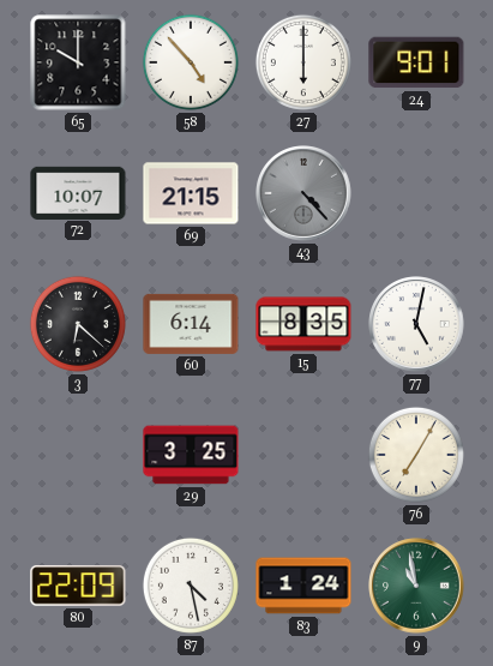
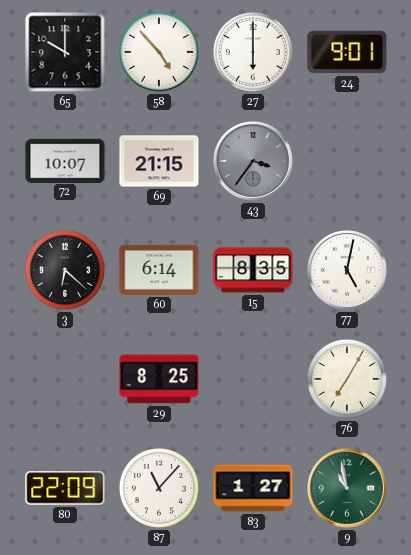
43: 4:23 -> 3:36 (253, 161)
29: 3:25 -> 8:25 (159, 379)
87: 4:28 -> 11:07 (159, 488)
83: 1:24 -> 1:27 (253, 488)
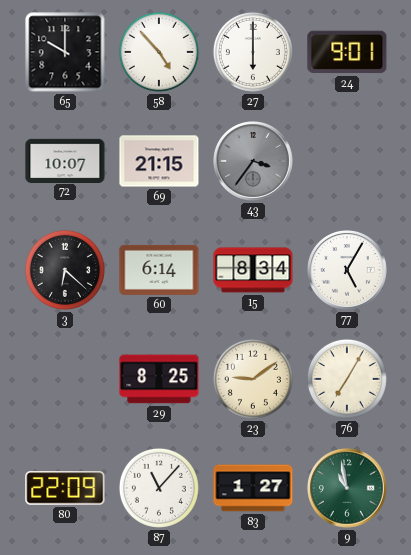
15: 8:35 -> 8:34 (253, 270)
77: 5:02 -> 5:05 (347, 270)
23: none -> 9:09 (253, 379)
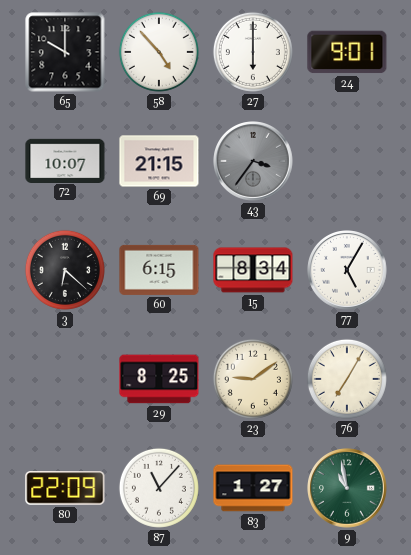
60: 6:14 -> 6:15 (159, 270)
